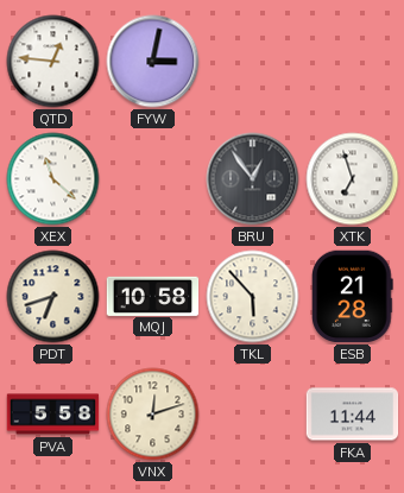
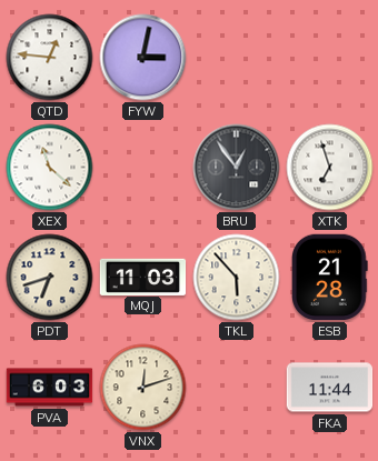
MQJ: 10:58 -> 11:03 (143, 277)
PVA: 5:58 -> 6:03 (50, 388)
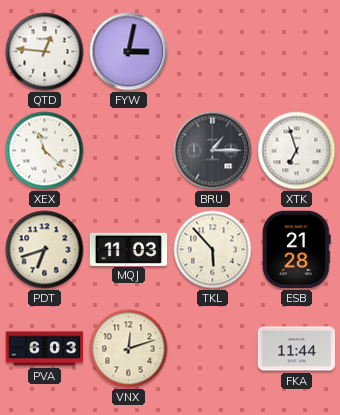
BRU: 12:54 -> 1:15 (213, 151)
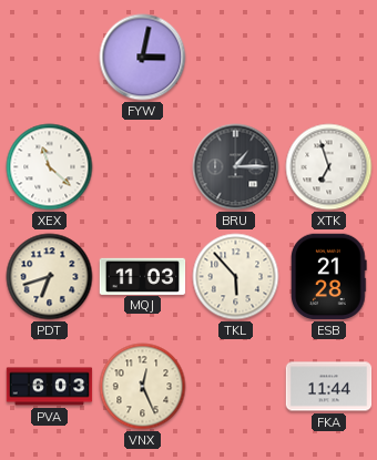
QTD: 12:46 -> none (45, 52)
VNX: 12:12 -> 12:26 (143, 387)
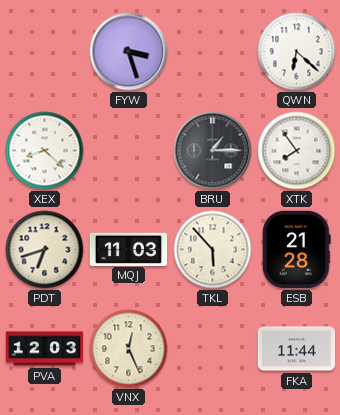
FYW: 3:02 -> 3:27 (129, 52)
QWN: none -> 6:22 (297, 52)
XEX: 11:22 -> 8:22 (45, 151)
XTK: 6:57 -> 7:54 (297, 151)
PVA: 6:03 -> 12:03 (45, 349)
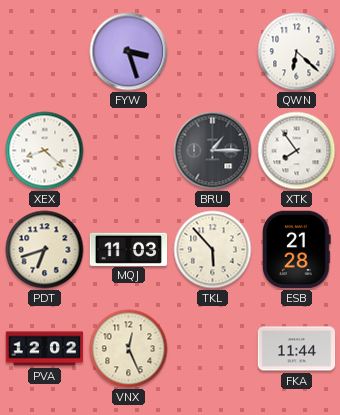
PVA: 12:03 -> 12:02 (45, 349)
